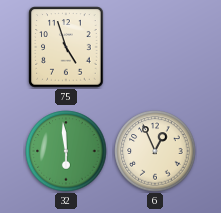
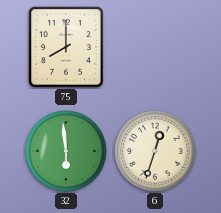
75: 4:57 -> 8:00 (66, 47)
6: 12:56 -> 12:33 (155, 151)
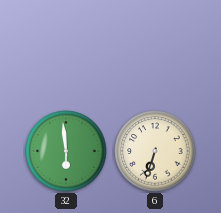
75: 8:00 -> none (66, 47)
6: 12:33 -> 6:33 (155, 151)
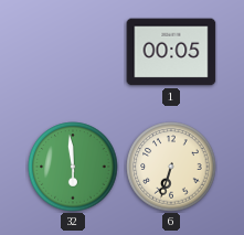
1: none -> 00:05 (171, 52)
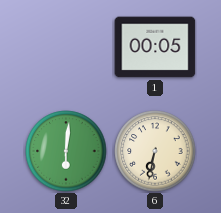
32: 5:59 -> 6:01 (66, 151)
6: 6:33 -> 6:32 (155, 151)
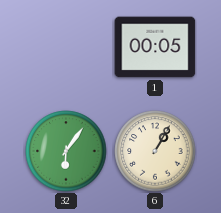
32: 6:01 -> 6:06 (66, 151)
6: 6:32 -> 1:05 (155, 151)
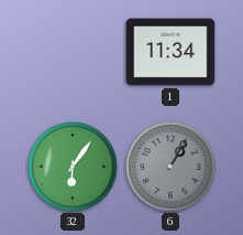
1: 00:05 -> 11:34 (170, 52)
6 dial: cream -> grey (170, 167)
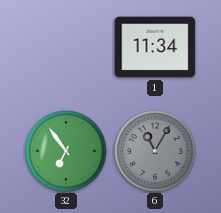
32: 6:06 -> 6:54 (66, 151)
6: 1:05 -> 11:05 (155, 151)
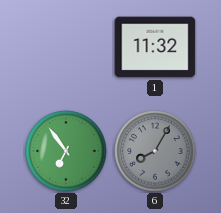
1: 11:34 -> 11:32 (155, 47)
6: 11:05 -> 8:05 (155, 151)
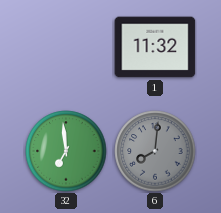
32: 6:54 -> 6:59 (66, 151)
6: 8:05 -> 8:01 (155, 151)
